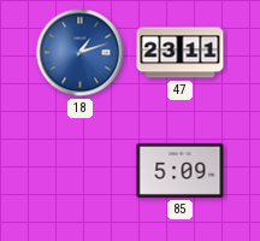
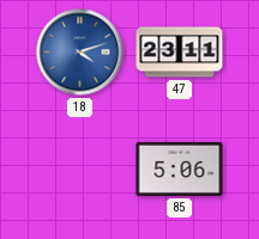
18: 1:12 -> 4:12 (80, 53)
85: 5:09 -> 5:06 (180, 168)
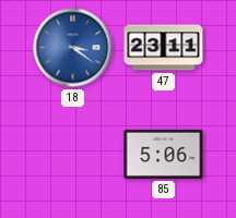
18: 4:12 -> 3:21 (73, 48)
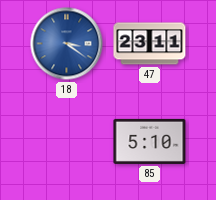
85: 5:06 -> 5:10 (150, 141)
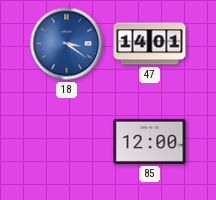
47: 23:11 -> 14:01 (150, 44)
85: 5:10 -> 12:00 (150, 141)
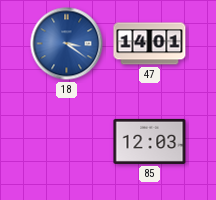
85: 12:00 -> 12:03 (150, 141)
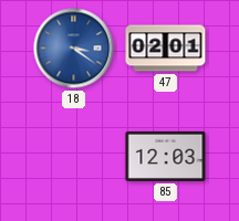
47: 14:01 -> 02:01 (166, 49)
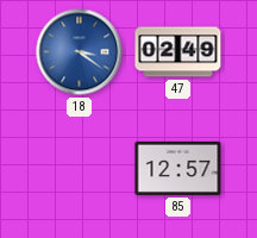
47: 02:01 -> 02:49 (178, 52)
85: 12:03 -> 12:57 (178, 168)
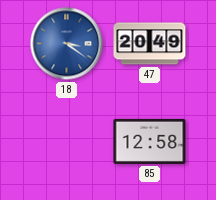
47: 02:49 -> 20:49 (150, 44)
85: 12:57 -> 12:58 (150, 141)
